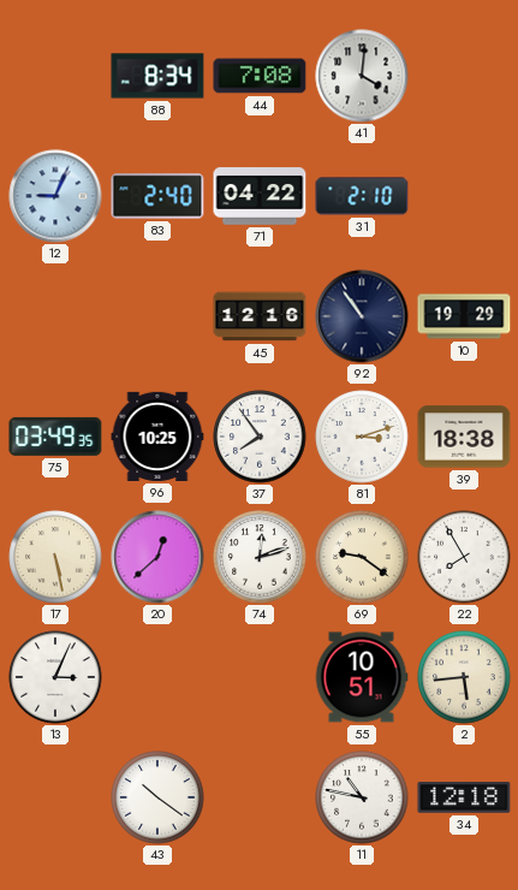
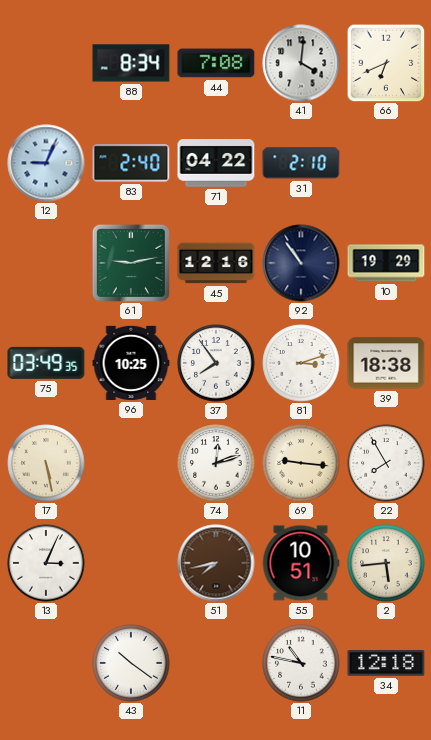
66: none -> 6:41 (386, 63)
61: none -> 9:13 (131, 263)
20: 12:38 -> none (157, 557)
69: 9:21 -> 9:16 (301, 463)
51: none -> 7:43 (216, 563)
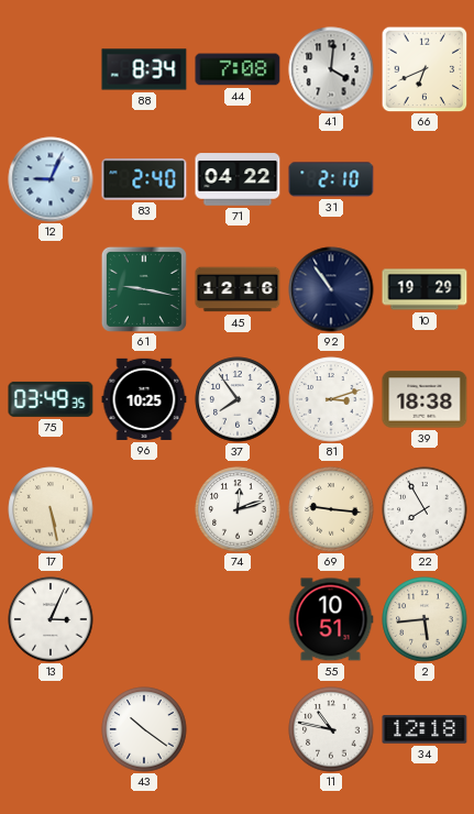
61: 9:13 -> 9:17 (144, 289)
51: 7:43 -> none (216, 563)
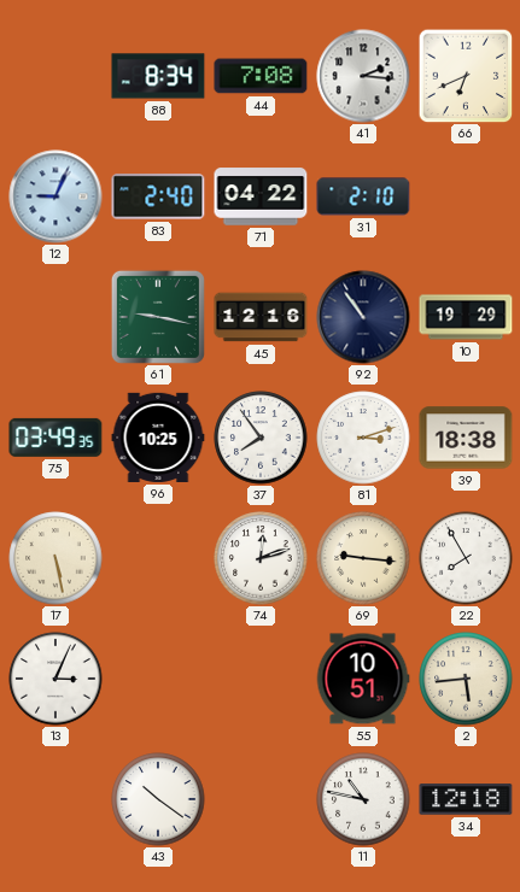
41: 4:01 -> 2:16 (363, 76)
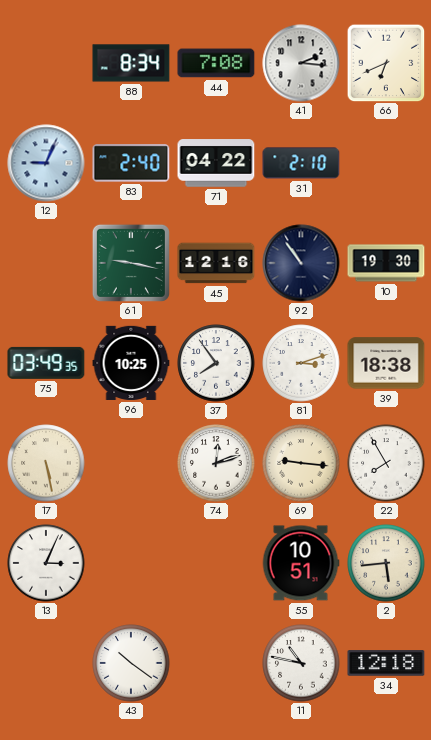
10: 19:29 -> 19:30 (386, 263)
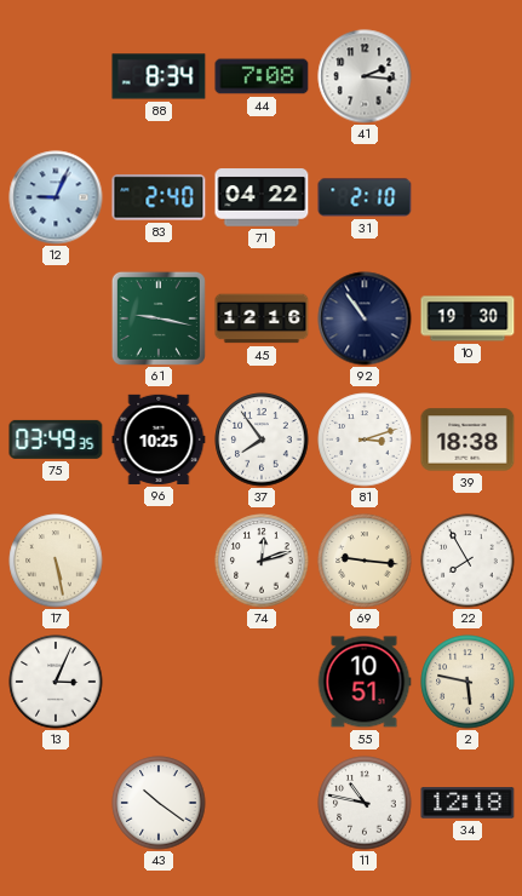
66: 6:41 -> none (386, 63)
2: 5:44 -> 5:47 (467, 682)
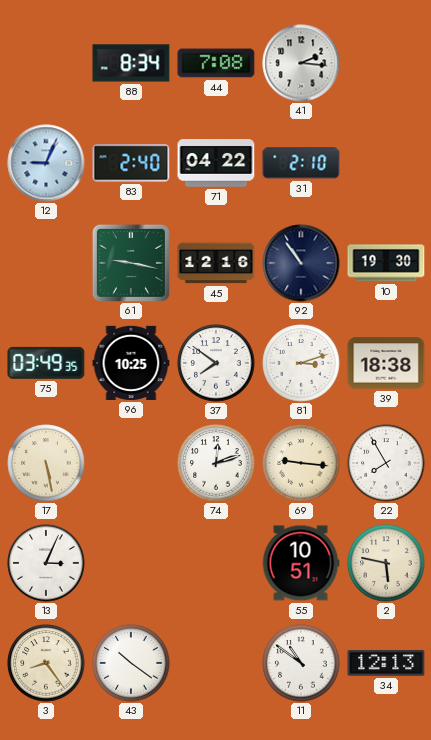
37: 7:54 -> 7:51 (216, 363)
3: none -> 8:24 (46, 663)
11: 10:47 -> 10:51 (301, 663)
34: 12:18 -> 12:13 (386, 663)
